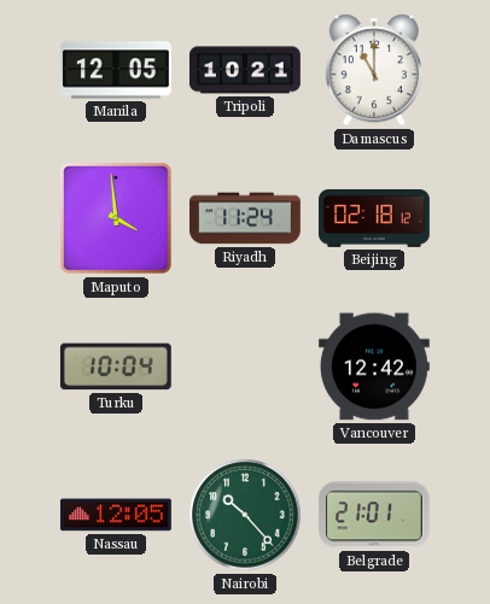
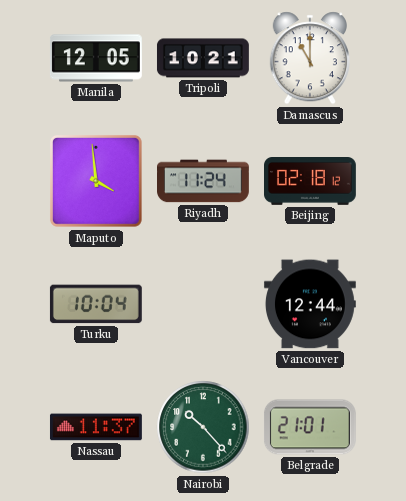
Vancouver: 12:42 -> 12:44 (310, 304)
Nassau: 12:05 -> 11:37 (96, 427)
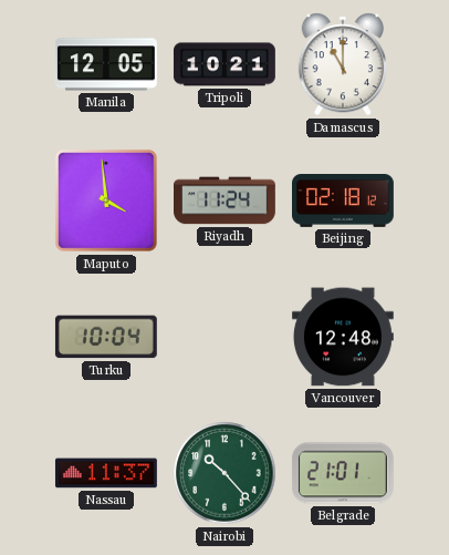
Vancouver: 12:44 -> 12:48 (343, 337)
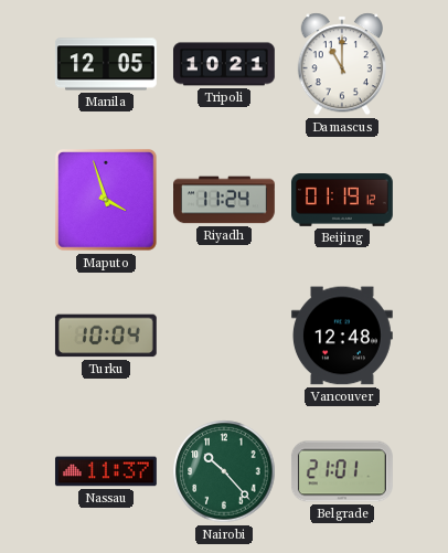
Maputo: 3:59 -> 3:57 (106, 200)
Beijing: 02:18 -> 01:19 (343, 201)
